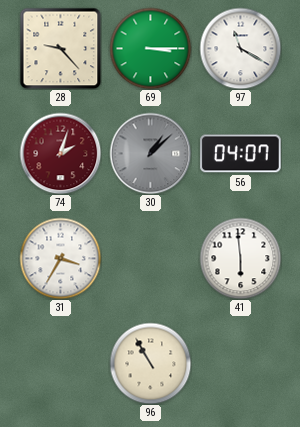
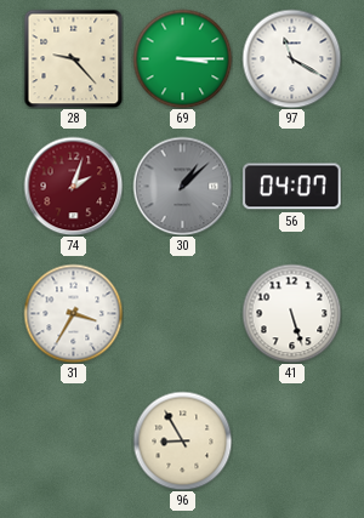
41: 5:59 -> 5:27 (291, 313)
96: 10:55 -> 8:55 (182, 440)
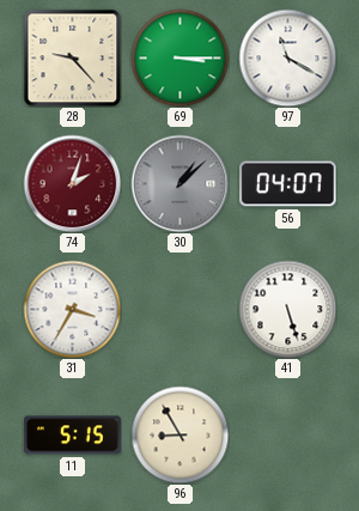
11: none -> 5:15 (73, 436)
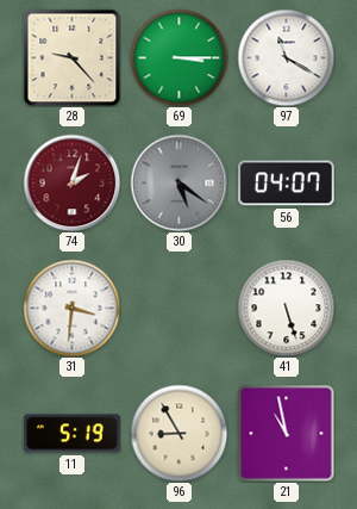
30: 1:08 -> 5:21 (178, 182)
31: 3:35 -> 3:31 (71, 308)
11: 5:15 -> 5:19 (73, 434)
21: none -> 10:58 (286, 433)
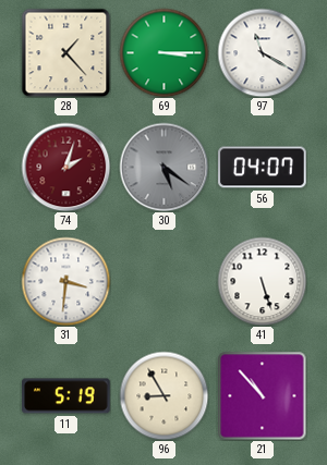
28: 9:23 -> 1:23 (65, 52)
21: 10:58 -> 10:53 (262, 395)
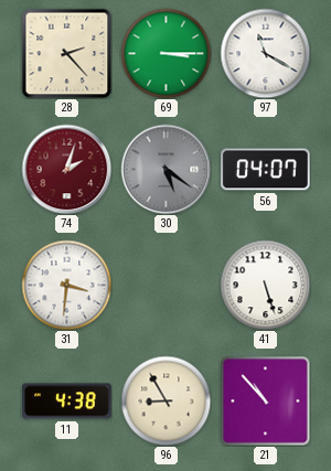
28: 1:23 -> 2:23 (66, 53)
11: 5:19 -> 4:38 (67, 402)
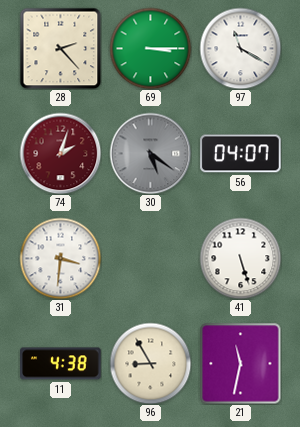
21: 10:53 -> 11:32 (240, 363)
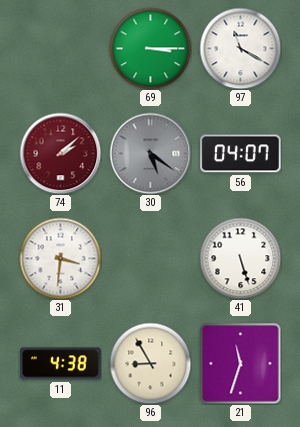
28: 2:23 -> none (60, 48)
74: 2:03 -> 2:08 (60, 153)
21: 11:32 -> 11:33 (240, 363)
